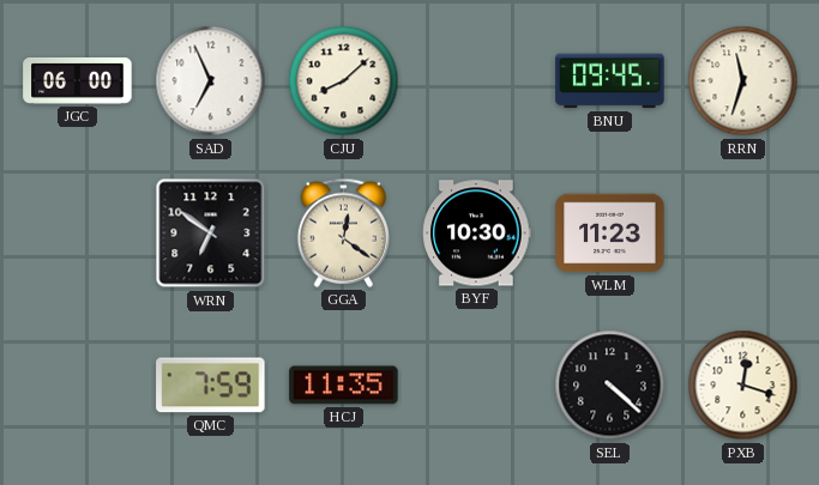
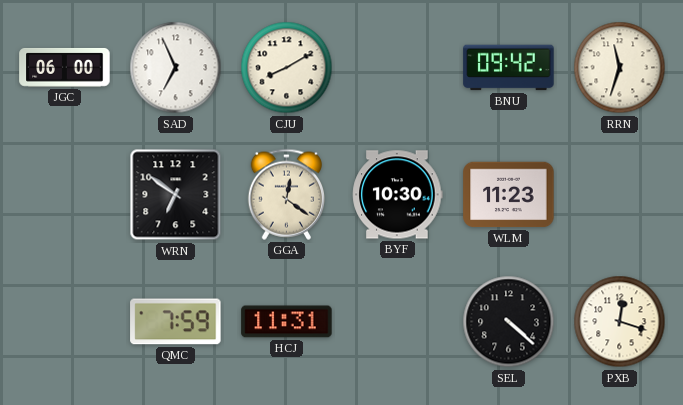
CJU: 8:08 -> 8:10 (287, 68)
BNU: 09:45 -> 09:42 (509, 68)
HCJ: 11:35 -> 11:31 (287, 322)
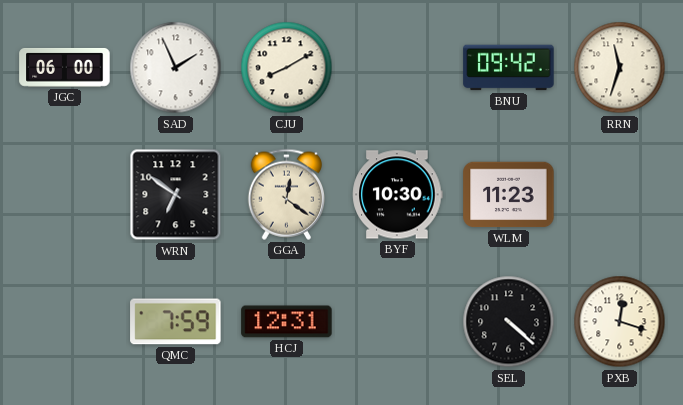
SAD: 6:56 -> 1:56 (176, 68)
HCJ: 11:31 -> 12:31 (287, 322)
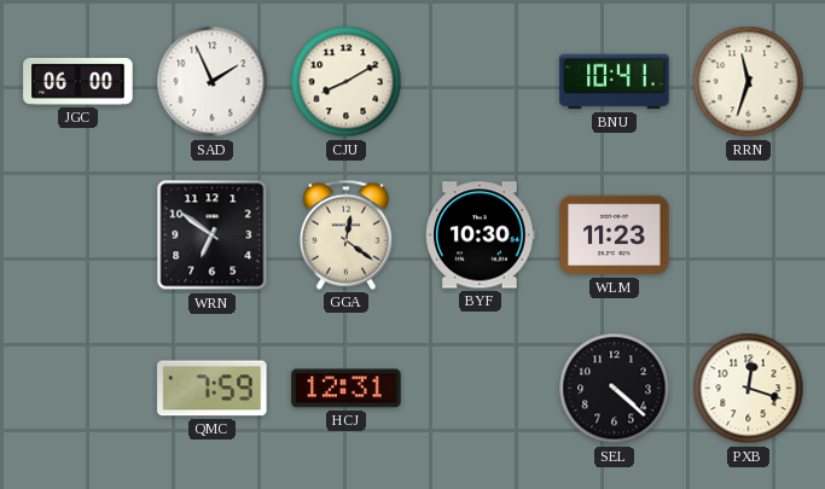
BNU: 09:42 -> 10:41 (615, 82)
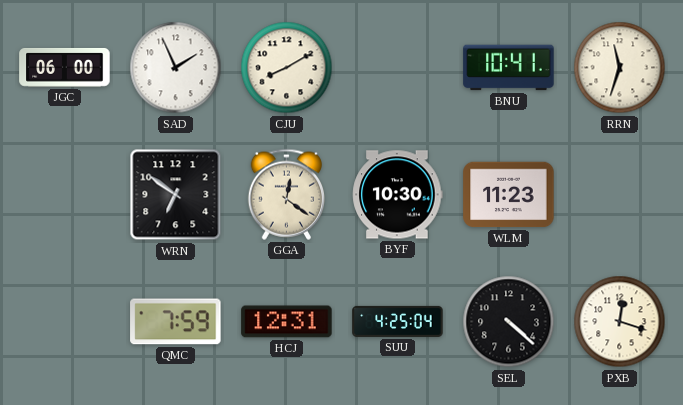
SUU: none -> 4:25 (398, 321)
